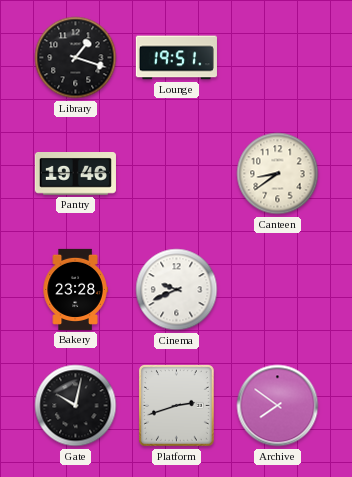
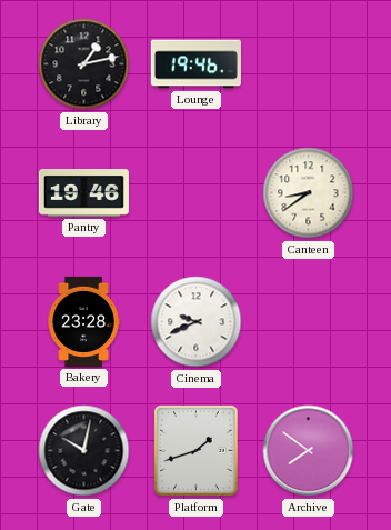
Library: 1:18 -> 1:13 (84, 64)
Lounge: 19:51 -> 19:46 (195, 64)
Platform: 2:42 -> 1:42 (197, 451)
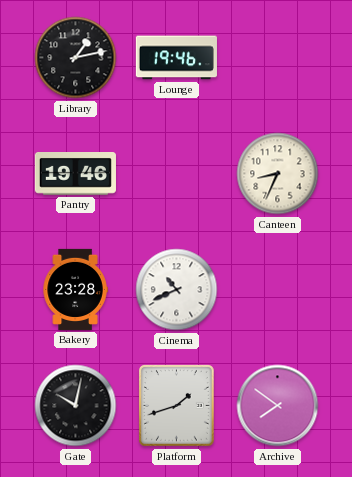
Canteen: 8:39 -> 8:34 (278, 174)
Cinema: 9:41 -> 10:41 (177, 290)
